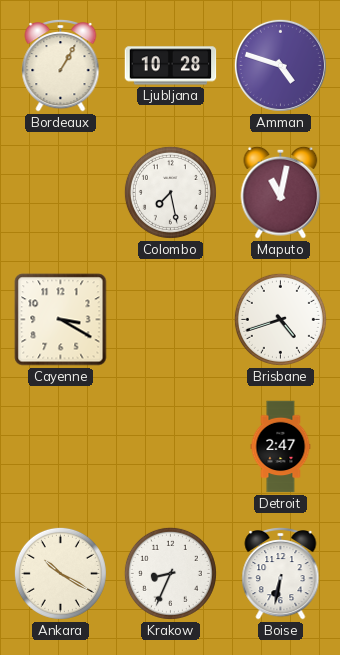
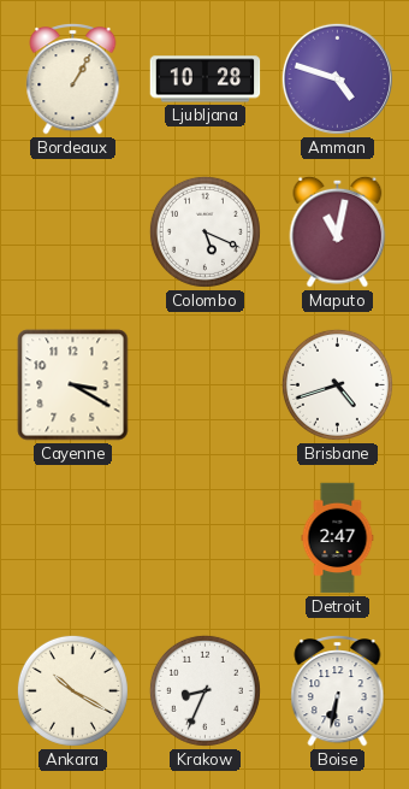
Colombo: 7:28 -> 5:19 (204, 231)
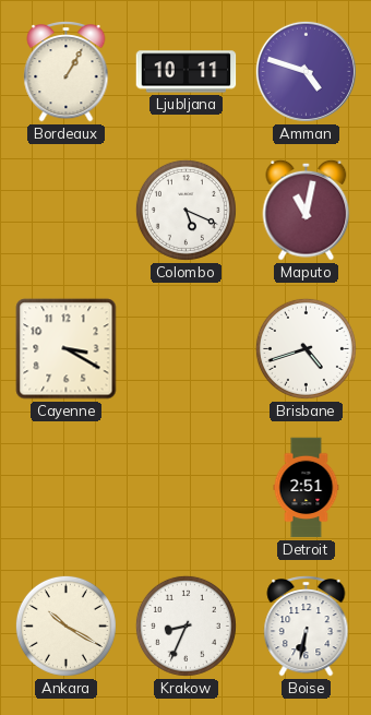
Ljubljana: 10:28 -> 10:11 (187, 72)
Detroit: 2:47 -> 2:51 (307, 488)
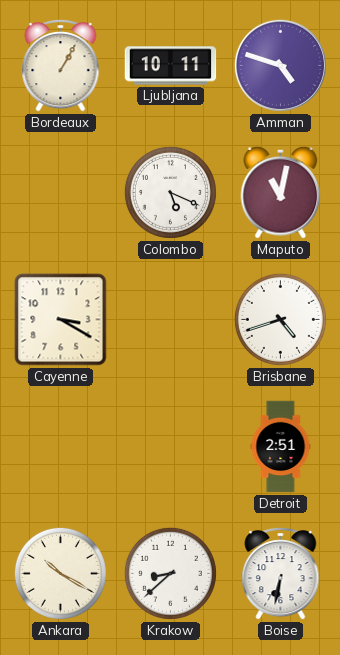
Krakow: 8:34 -> 8:38 (170, 573)
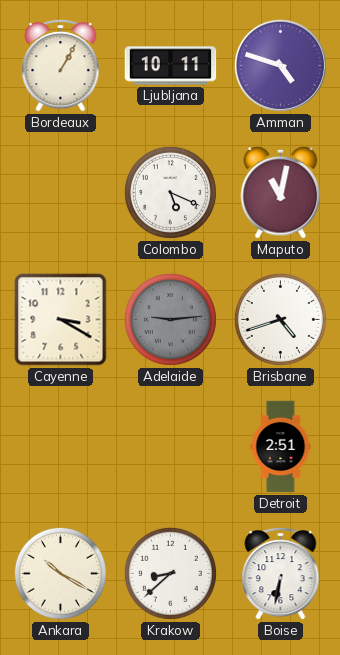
Adelaide: none -> 9:14 (170, 319)
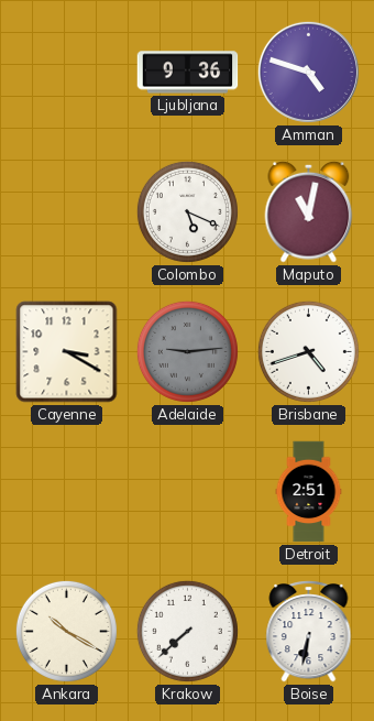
Bordeaux: 1:05 -> none (61, 66)
Ljubljana: 10:11 -> 9:36 (188, 73)
Krakow: 8:38 -> 7:38 (187, 631)
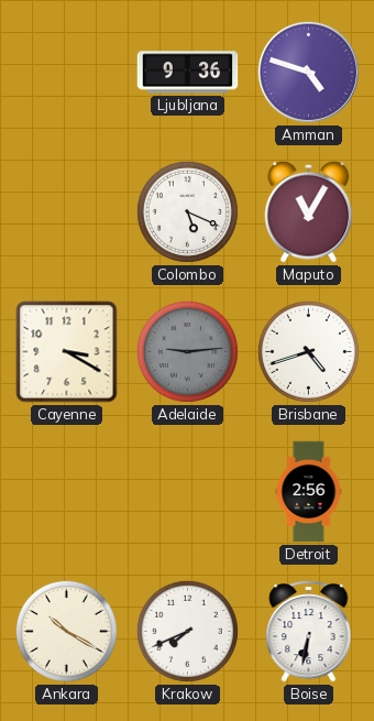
Maputo: 11:02 -> 11:05 (309, 211)
Detroit: 2:51 -> 2:56 (309, 492)
Krakow: 7:38 -> 7:41 (187, 631)
